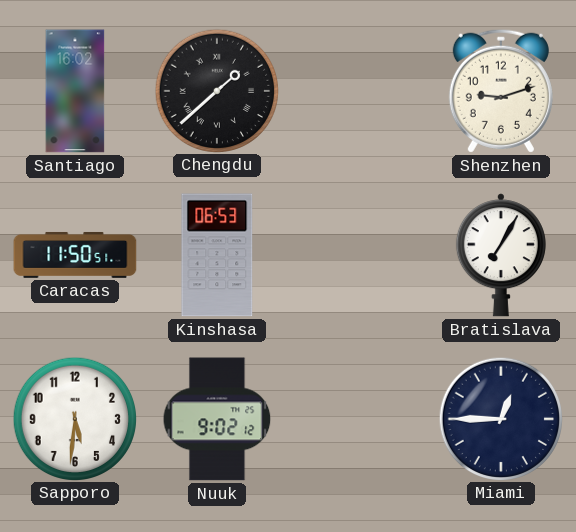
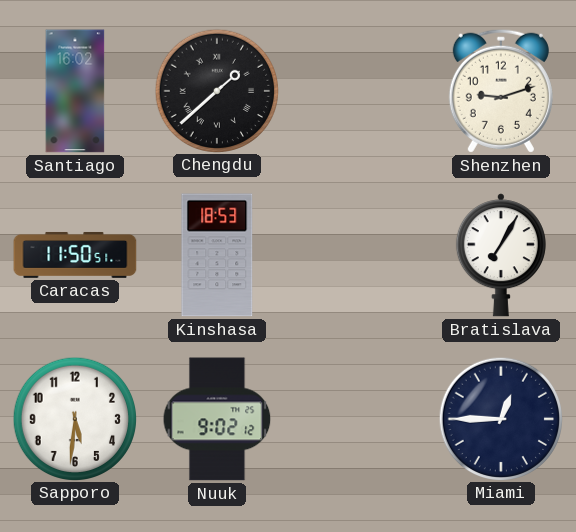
Kinshasa: 06:53 -> 18:53 (217, 255)
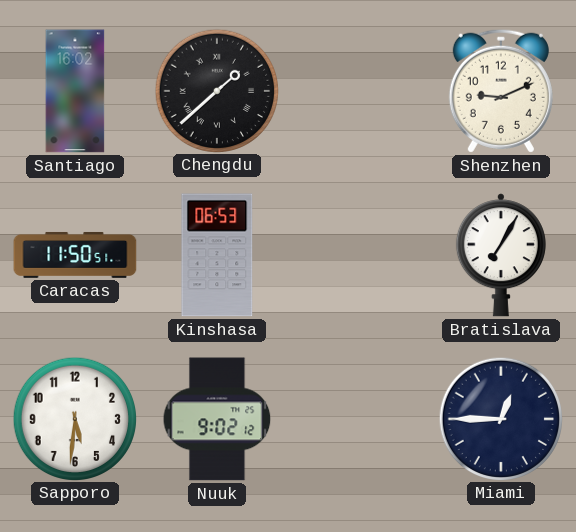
Shenzhen: 9:12 -> 9:11 (501, 91)
Kinshasa: 18:53 -> 06:53 (217, 255)
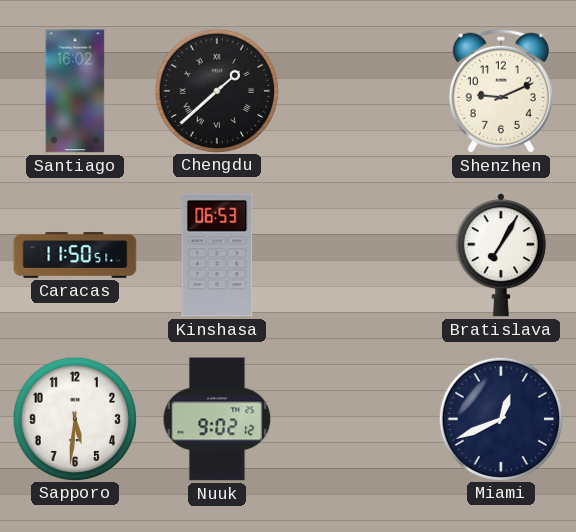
Miami: 12:45 -> 12:41 (500, 418)
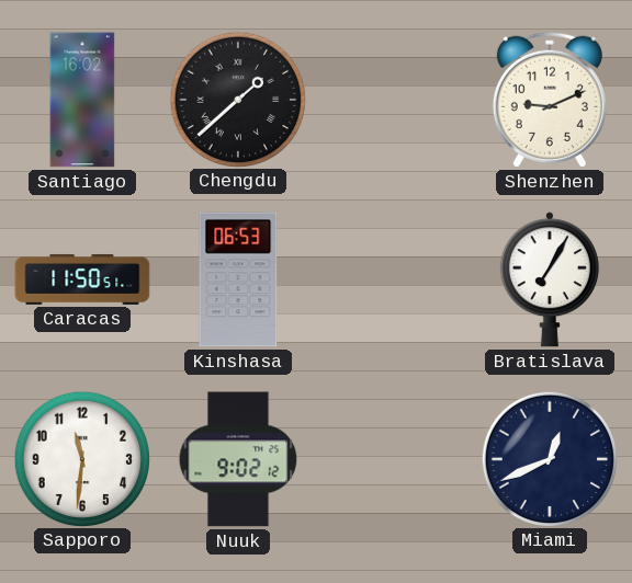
Sapporo: 5:31 -> 11:31 (81, 458)
